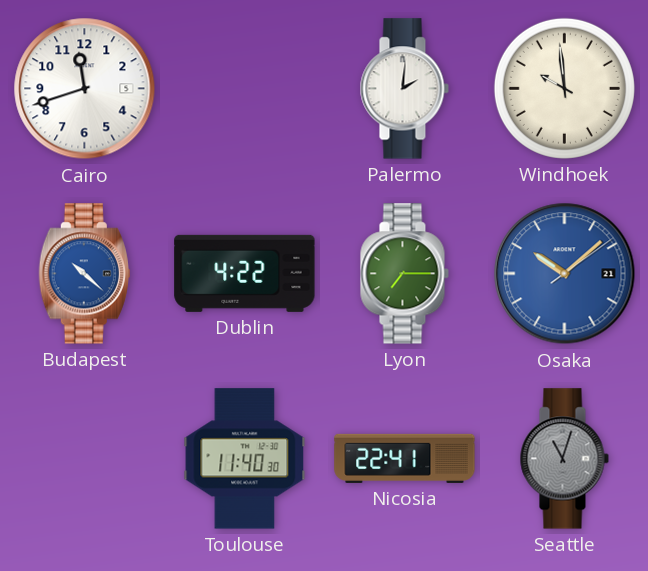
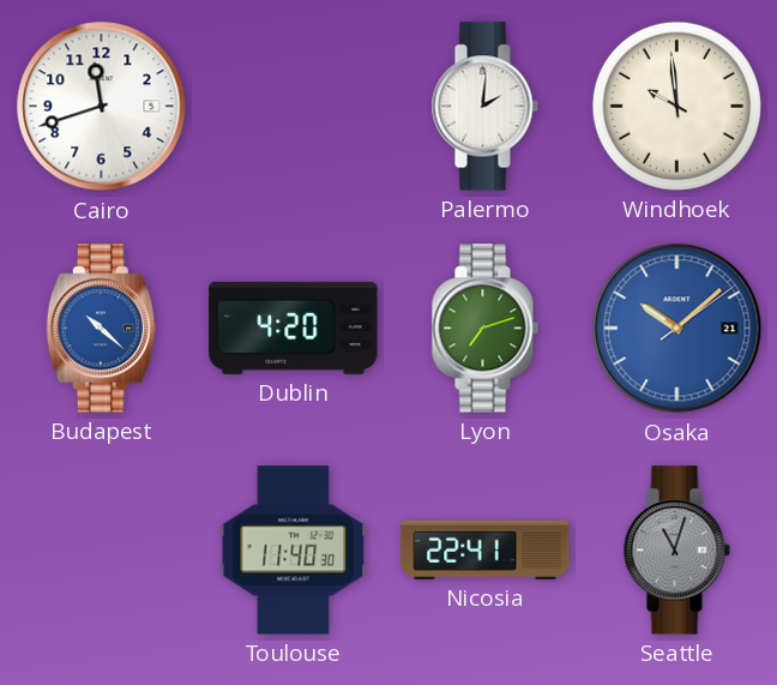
Dublin: 4:22 -> 4:20 (294, 328)
Lyon: 7:15 -> 7:12 (484, 329)
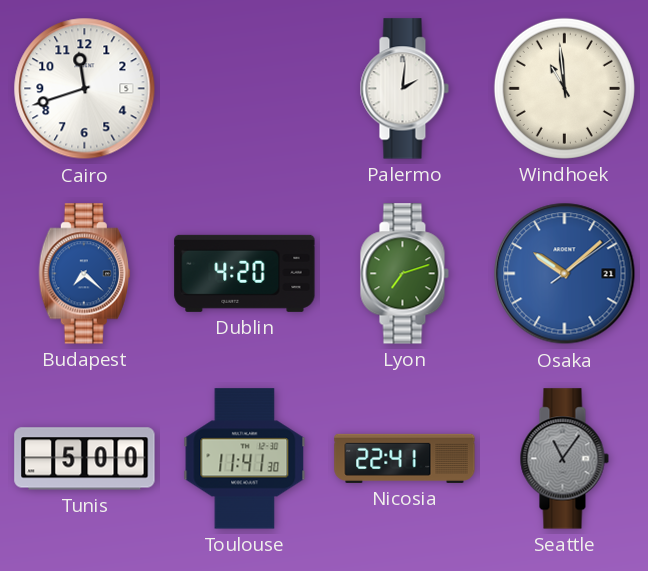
Windhoek: 9:59 -> 10:59 (564, 88)
Budapest: 10:22 -> 7:22 (84, 274)
Tunis: none -> 5:00 (85, 459)
Toulouse: 11:40 -> 11:41 (245, 459)
Seattle: 11:03 -> 11:06 (564, 459)
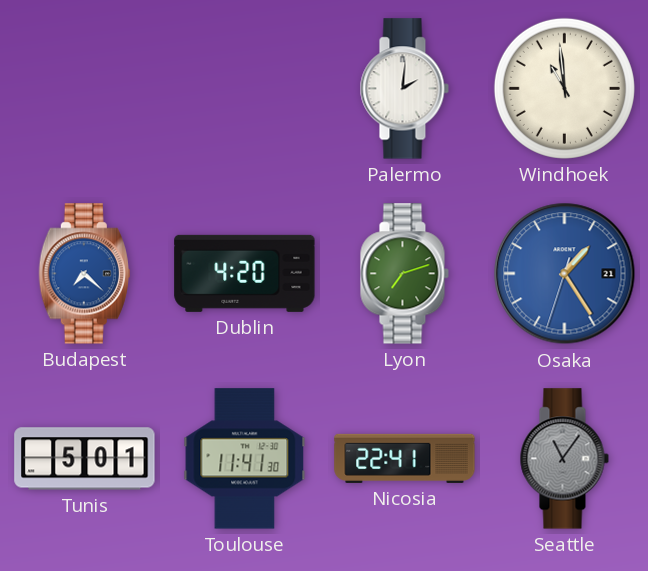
Cairo: 11:42 -> none (85, 89)
Osaka: 10:08 -> 1:24 (565, 274)
Tunis: 5:00 -> 5:01 (85, 459)
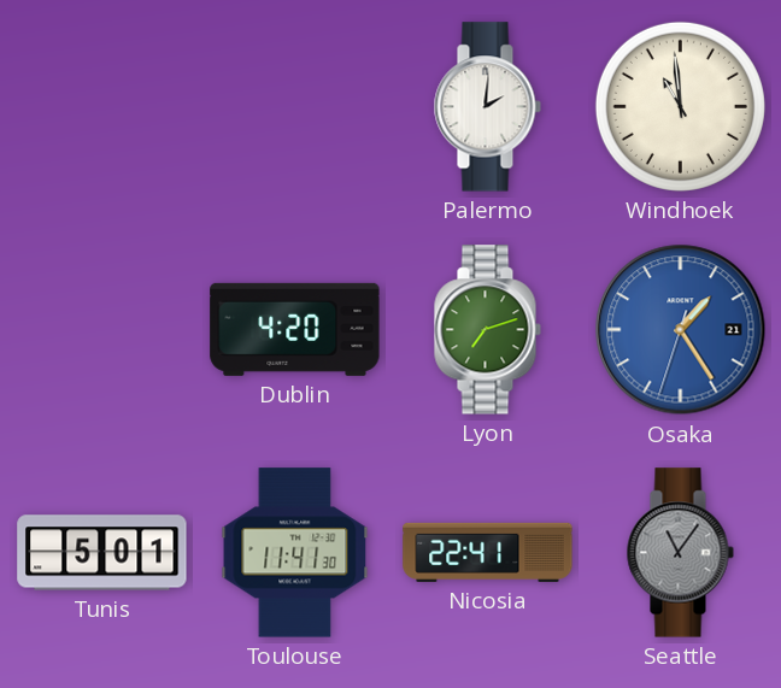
Budapest: 7:22 -> none (84, 274)
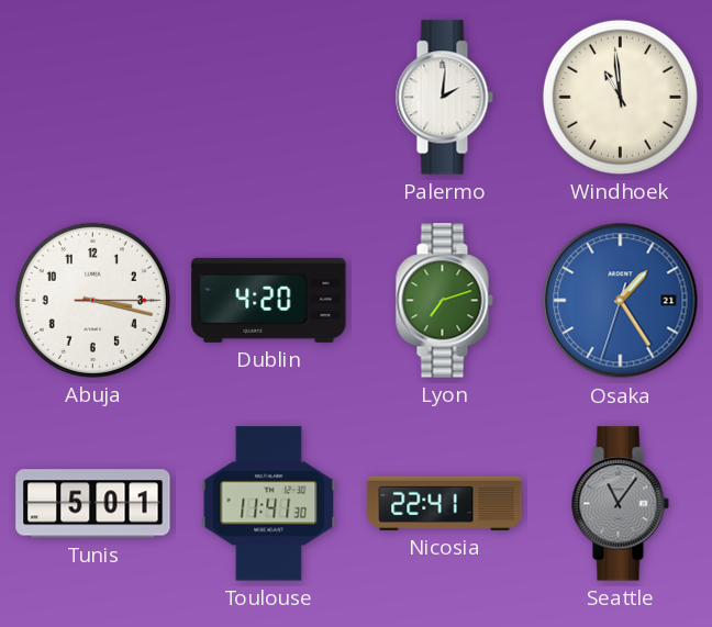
Abuja: none -> 3:17 (92, 300)
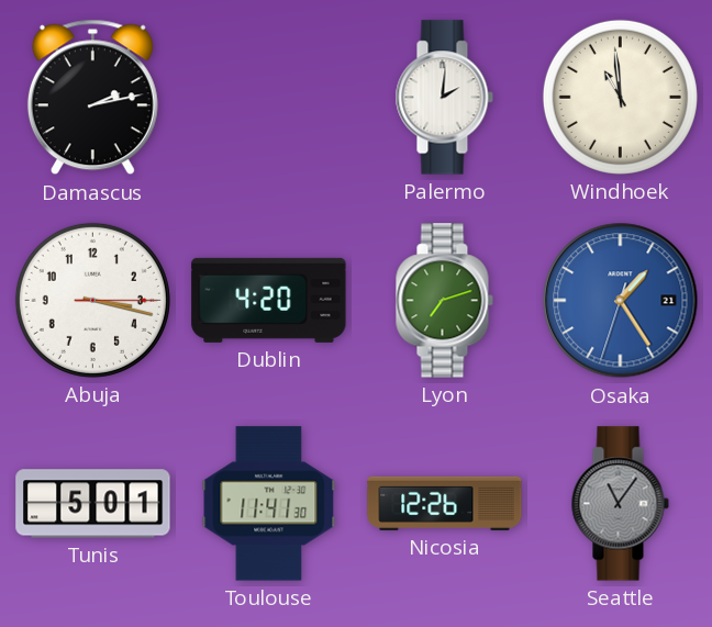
Damascus: none -> 2:13 (92, 98)
Nicosia: 22:41 -> 12:26 (445, 503)
